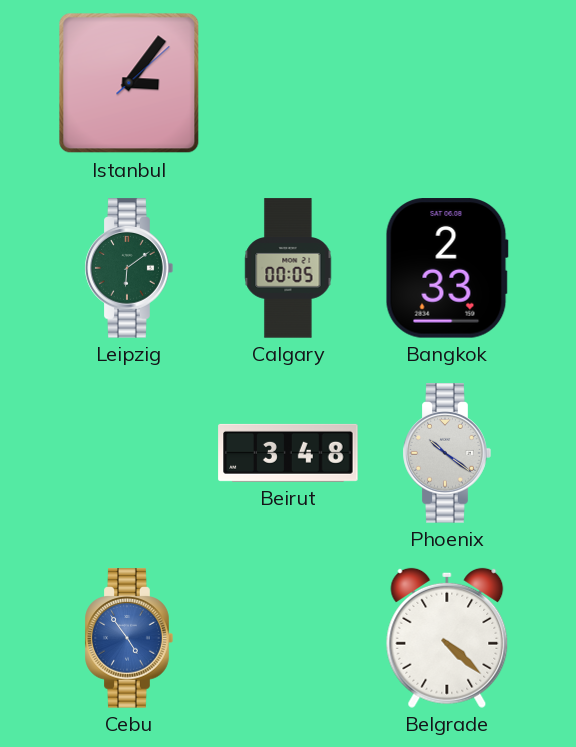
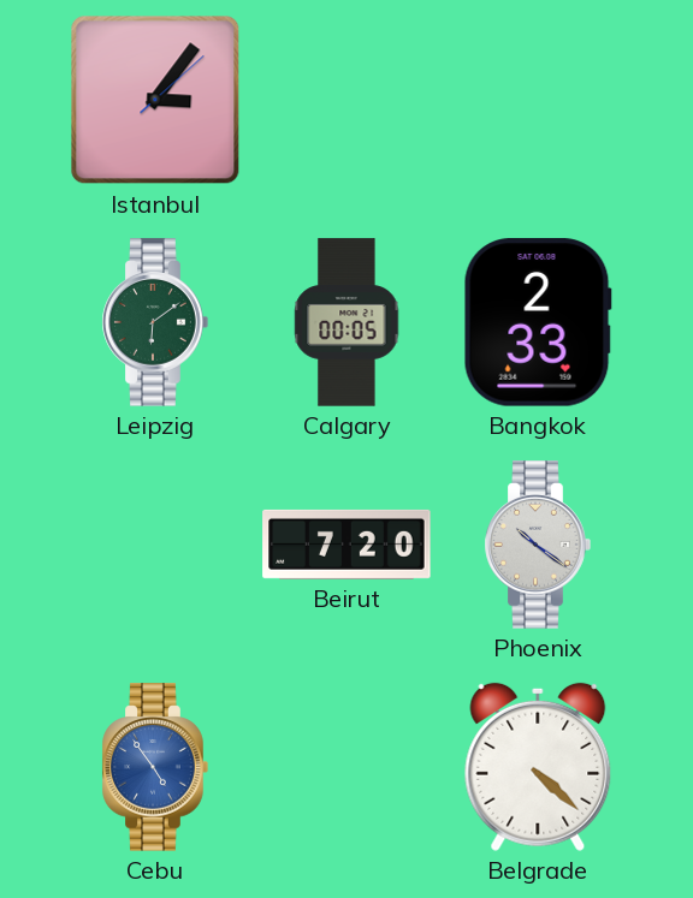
Beirut: 3:48 -> 7:20 (346, 545)
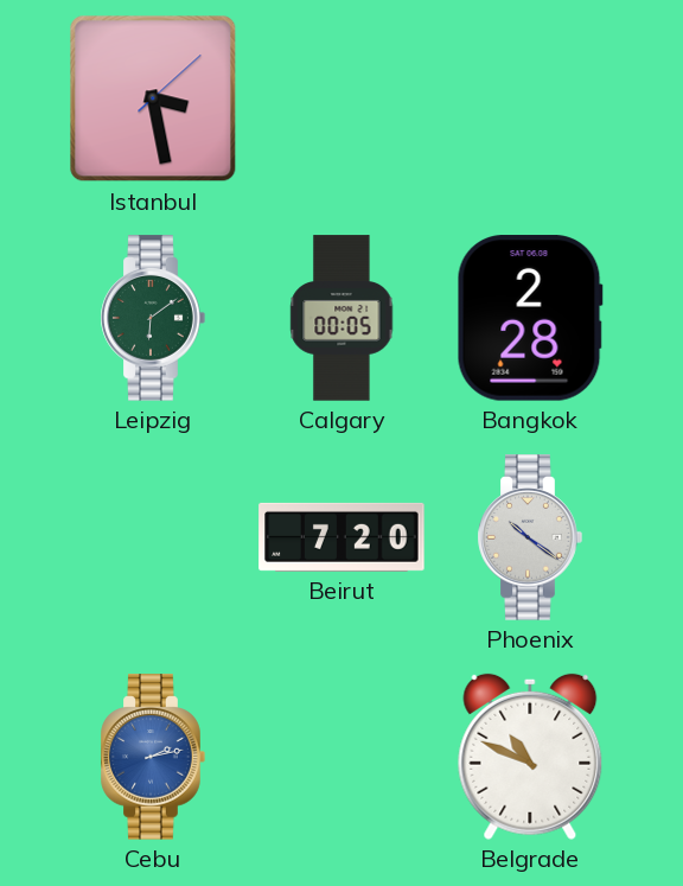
Istanbul: 3:06 -> 3:28 (153, 98)
Bangkok: 2:33 -> 2:28 (530, 318)
Cebu: 4:54 -> 2:13 (153, 757)
Belgrade: 4:22 -> 10:49 (530, 757)
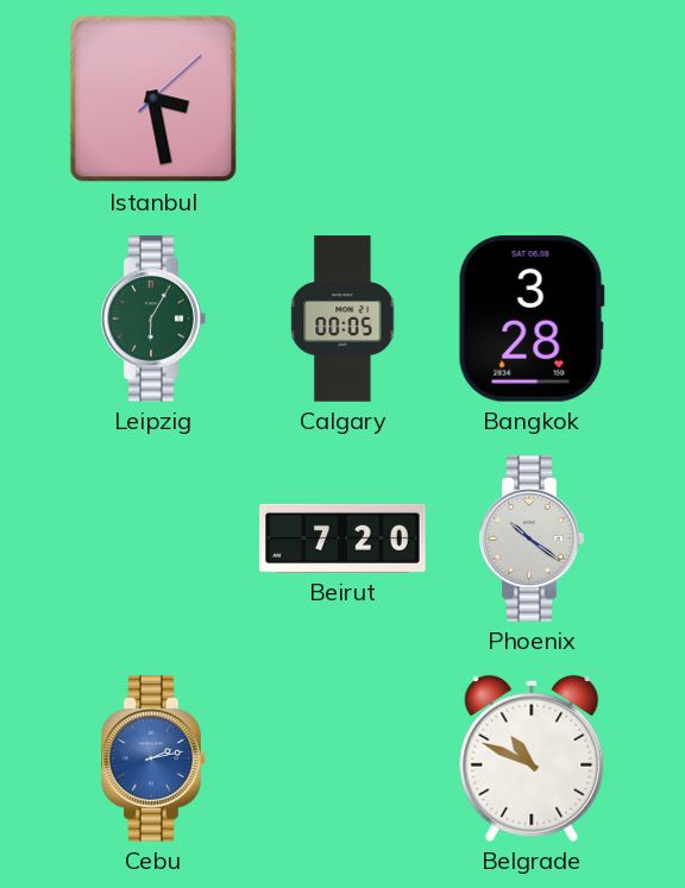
Leipzig: 6:09 -> 6:05 (153, 319)
Bangkok: 2:28 -> 3:28 (532, 319)
